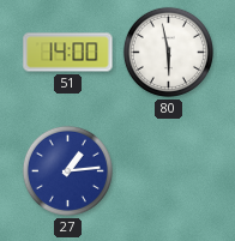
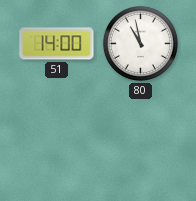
80: 5:58 -> 10:58 (140, 43)
27: 1:14 -> none (67, 170)
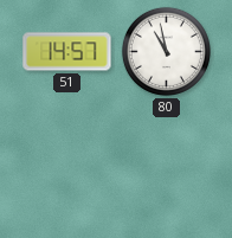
51: 14:00 -> 14:57 (67, 52)
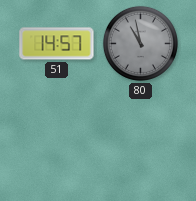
80 dial: white -> grey (140, 43)
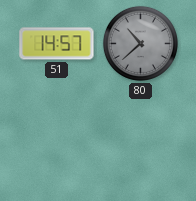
80: 10:58 -> 10:38 (140, 43)
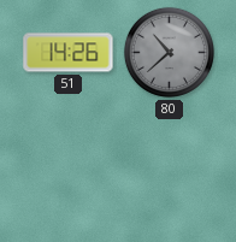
51: 14:57 -> 14:26 (69, 53)
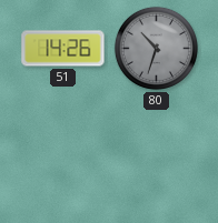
80: 10:38 -> 10:33 (156, 48)
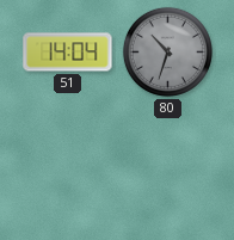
51: 14:26 -> 14:04 (68, 53)
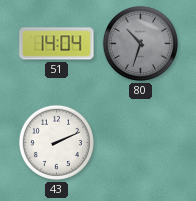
43: none -> 2:11 (56, 142)
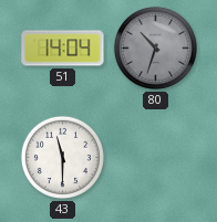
43: 2:11 -> 11:30 (62, 157)
